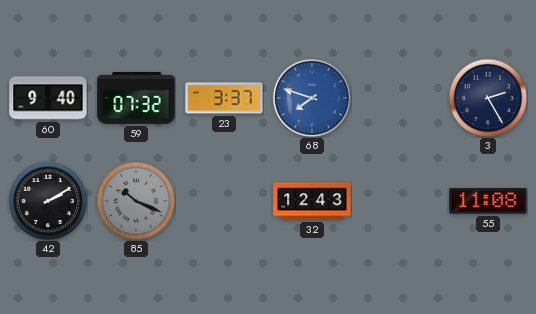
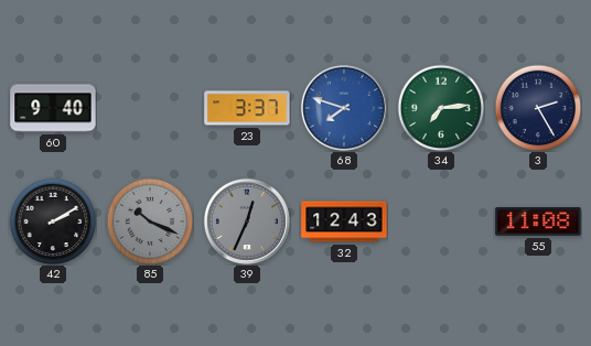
59: 07:32 -> none (136, 99)
34: none -> 7:14 (441, 108)
39: none -> 12:34 (247, 221)
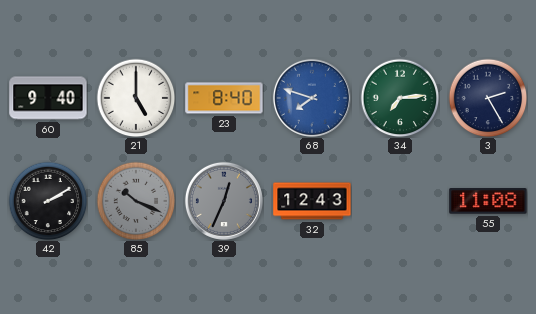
21: none -> 5:00 (136, 98)
23: 3:37 -> 8:40 (224, 98)
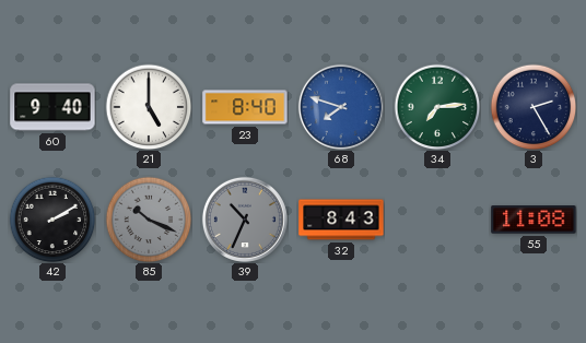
39: 12:34 -> 10:34 (245, 220)
32: 12:43 -> 8:43 (341, 220)
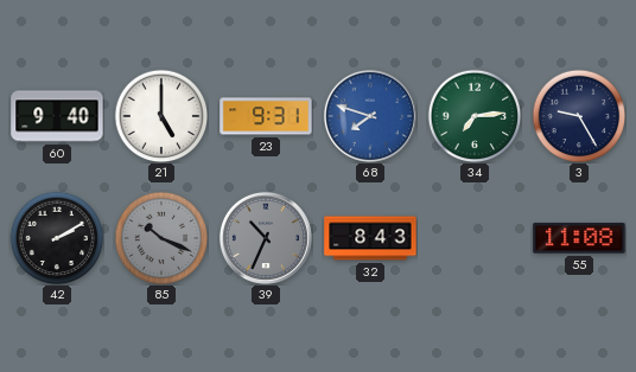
23: 8:40 -> 9:31 (266, 116)
3: 2:25 -> 9:25 (579, 116)
